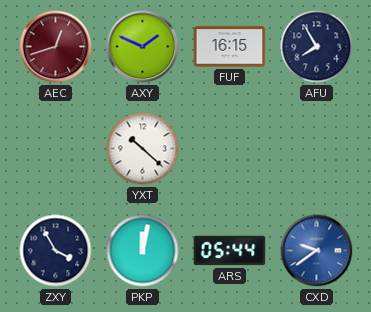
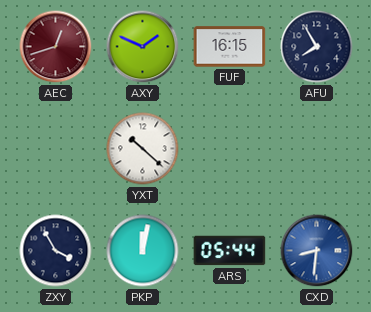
CXD: 9:39 -> 8:31 (317, 251)
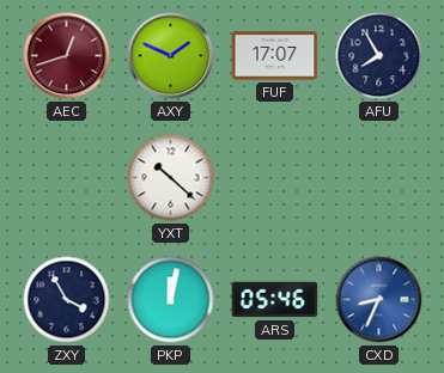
FUF: 16:15 -> 17:07 (275, 56)
ARS: 05:44 -> 05:46 (275, 300)
CXD: 8:31 -> 8:34 (379, 300)
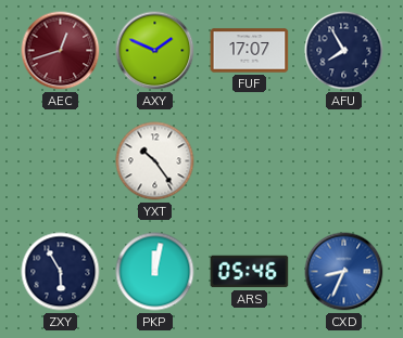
YXT: 10:22 -> 10:24 (155, 161)
ZXY: 3:55 -> 5:55 (61, 272)
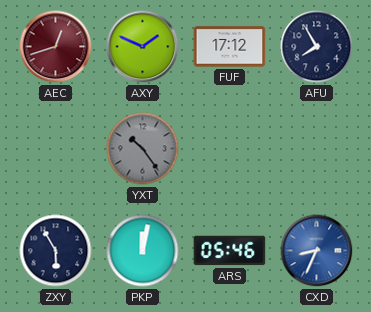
FUF: 17:07 -> 17:12 (230, 47)
YXT dial: white -> grey (143, 149)
